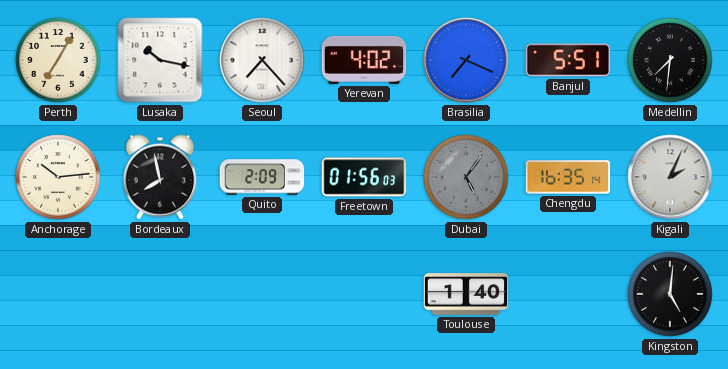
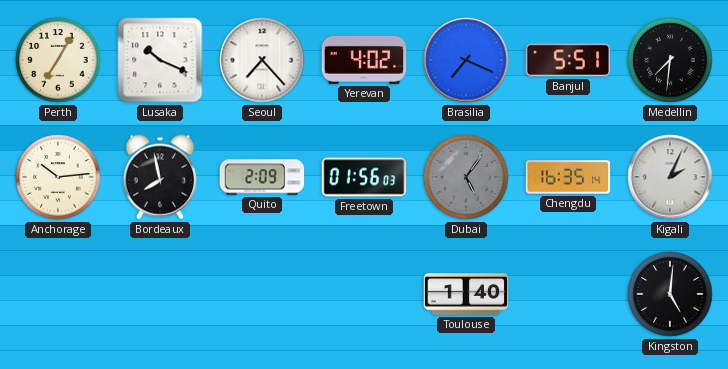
Lusaka: 10:17 -> 10:19 (160, 60)
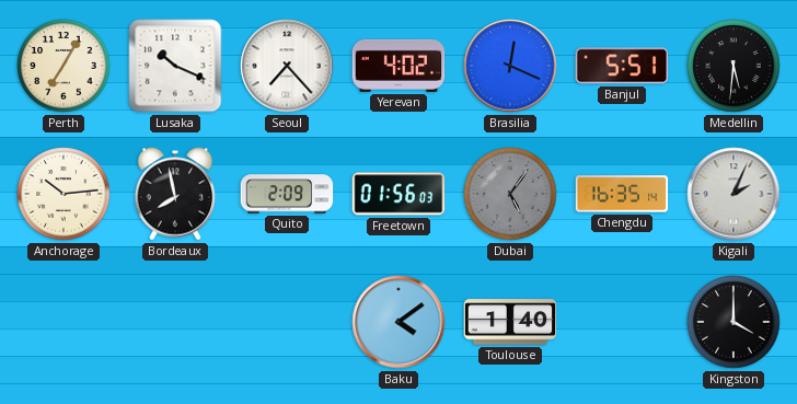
Brasilia: 7:19 -> 12:19 (510, 66)
Medellin: 7:31 -> 5:31 (734, 66)
Baku: none -> 4:09 (399, 322)
Kingston: 5:01 -> 4:00 (734, 322)
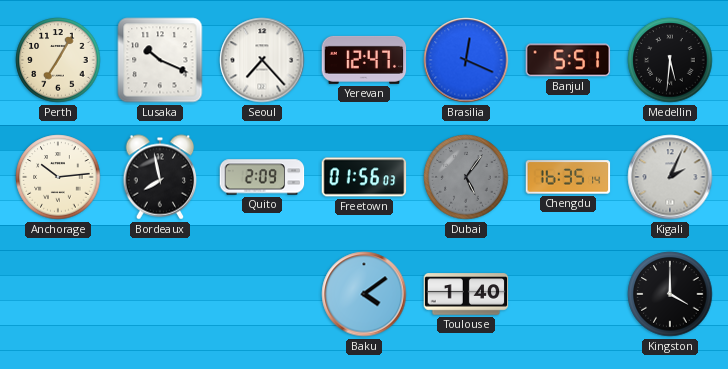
Yerevan: 4:02 -> 12:47 (364, 60)
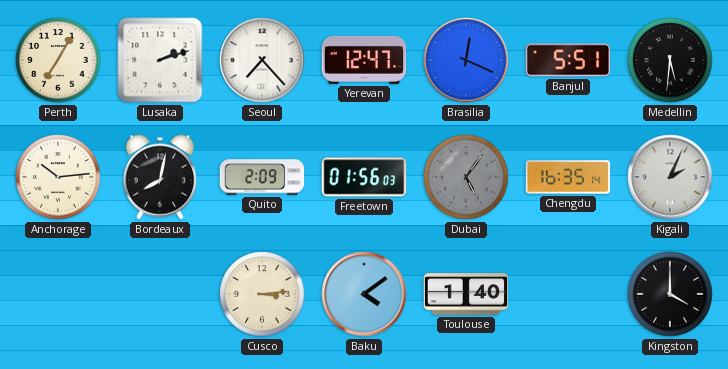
Lusaka: 10:19 -> 2:12 (160, 60)
Bordeaux: 7:58 -> 8:02 (160, 177)
Cusco: none -> 3:14 (262, 294)
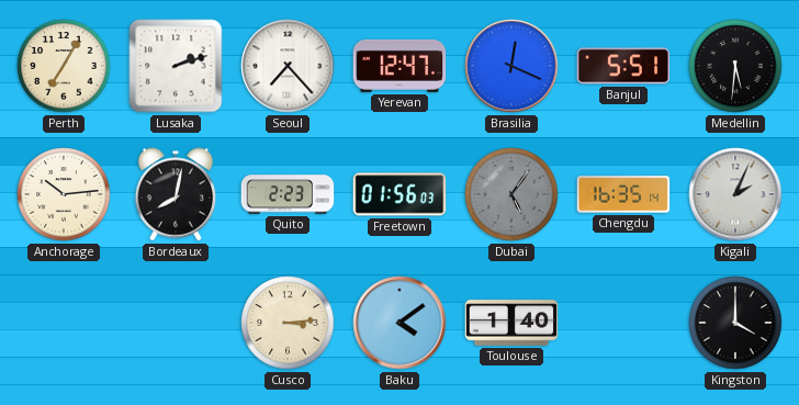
Quito: 2:09 -> 2:23 (288, 194)
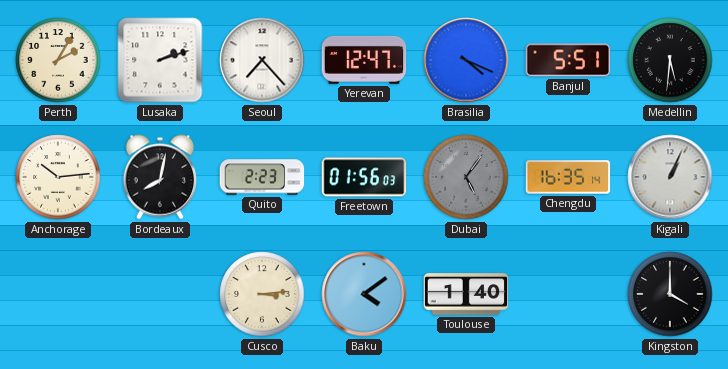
Perth: 7:05 -> 2:05 (58, 60)
Brasilia: 12:19 -> 4:19 (466, 60)
Kigali: 2:04 -> 1:04 (670, 177)
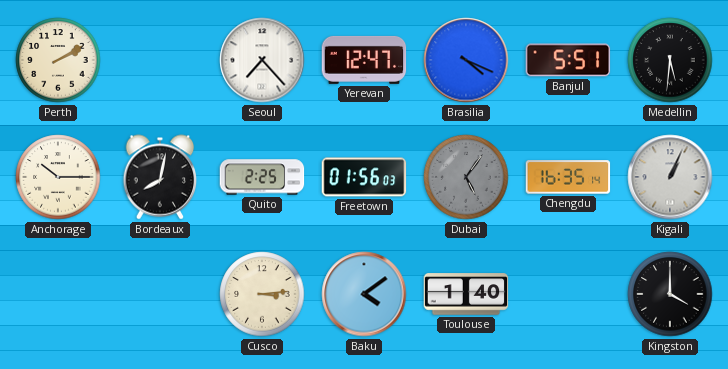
Perth: 2:05 -> 2:10 (58, 60)
Lusaka: 2:12 -> none (160, 60)
Anchorage: 10:14 -> 10:15 (58, 177)
Quito: 2:23 -> 2:25 (262, 177)
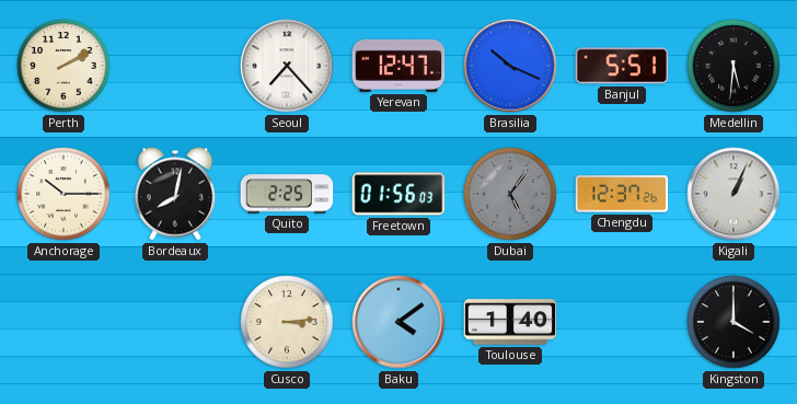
Brasilia: 4:19 -> 10:19 (510, 66)
Chengdu: 16:35 -> 12:37 (622, 194)
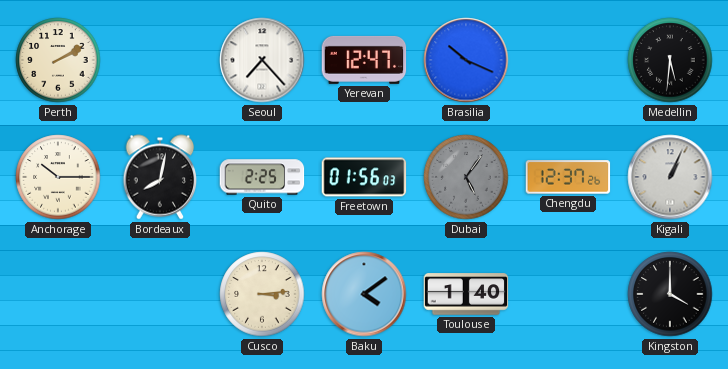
Banjul: 5:51 -> none (622, 66)
